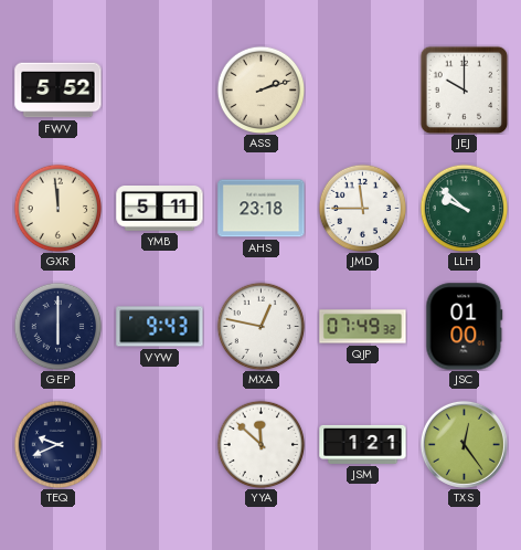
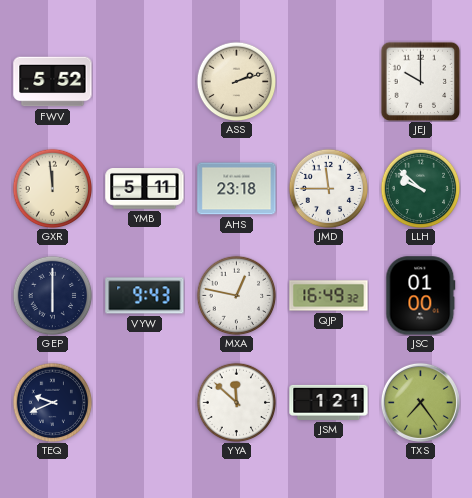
QJP: 07:49 -> 16:49 (329, 296)
TXS: 12:24 -> 7:24 (420, 402)
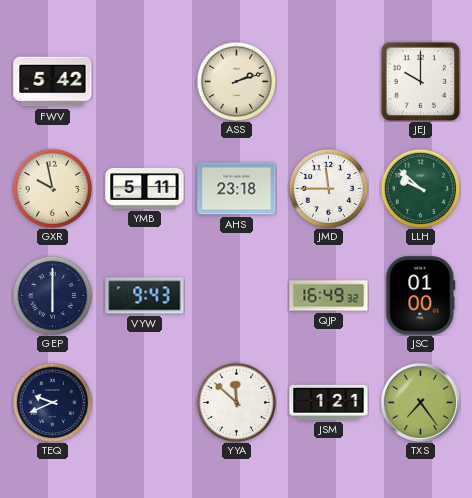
FWV: 5:52 -> 5:42 (53, 82)
GXR: 11:59 -> 9:58 (52, 188)
MXA: 12:47 -> none (236, 295)
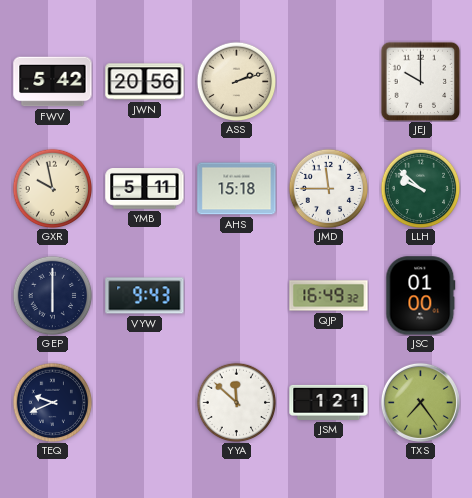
JWN: none -> 20:56 (145, 82)
AHS: 23:18 -> 15:18 (237, 189)
